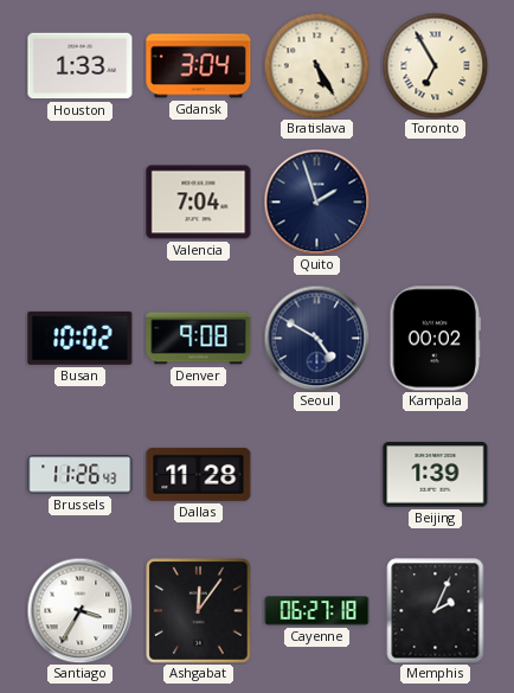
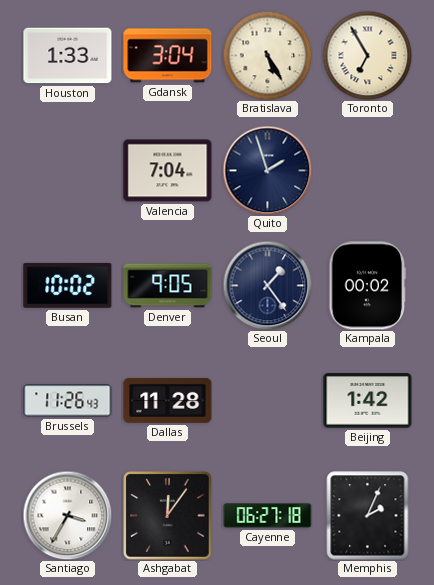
Denver: 9:08 -> 9:05 (168, 286)
Seoul: 4:50 -> 1:24 (267, 285)
Beijing: 1:39 -> 1:42 (368, 401)
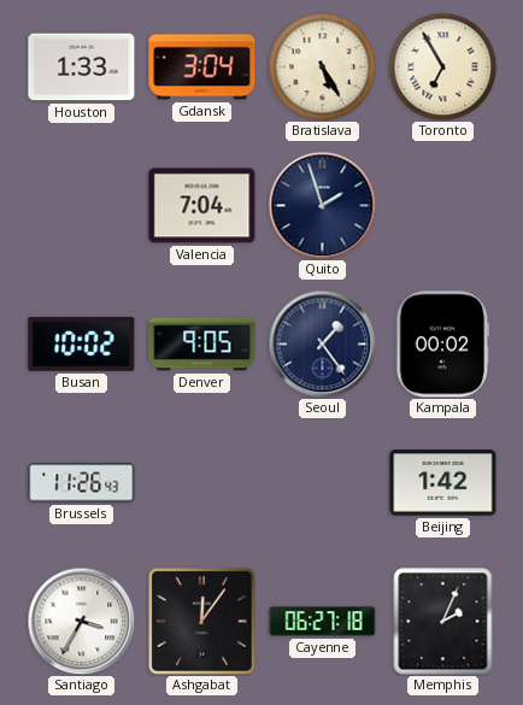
Dallas: 11:28 -> none (168, 400)
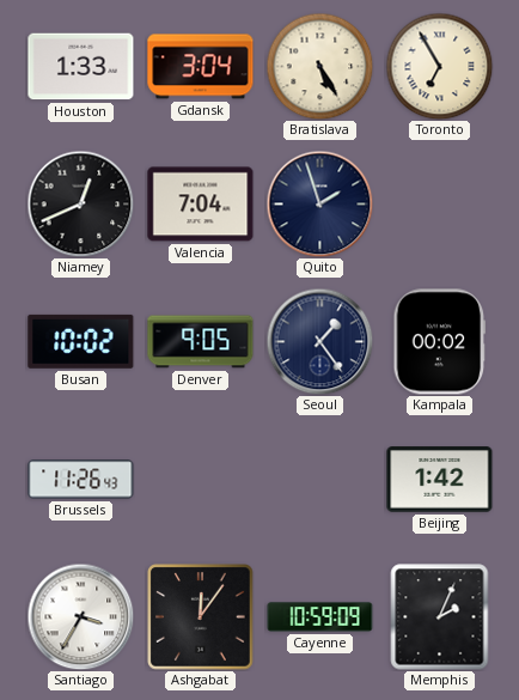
Niamey: none -> 12:41 (80, 203)
Cayenne: 06:27 -> 10:59 (320, 617)
